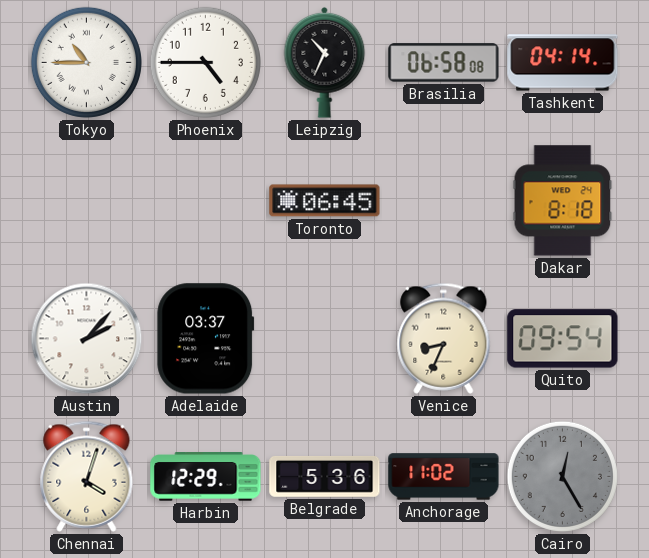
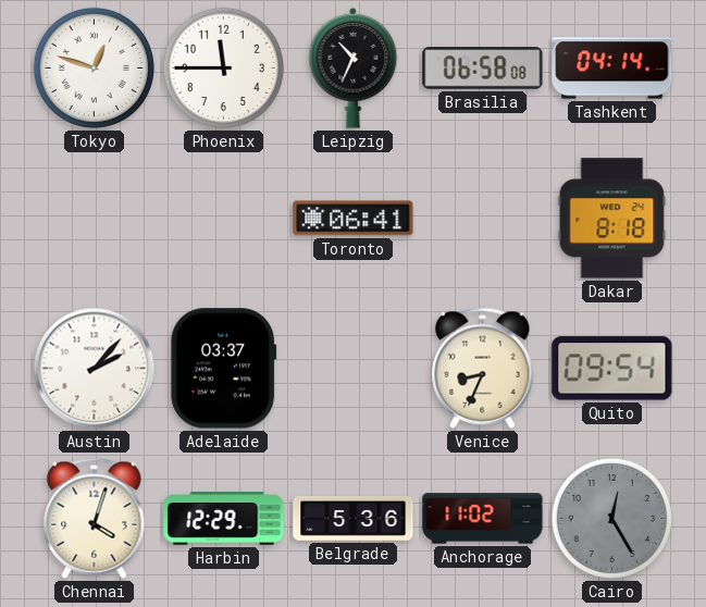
Tokyo: 10:45 -> 12:48 (94, 67)
Phoenix: 4:45 -> 11:45 (223, 67)
Toronto: 06:45 -> 06:41 (354, 219)
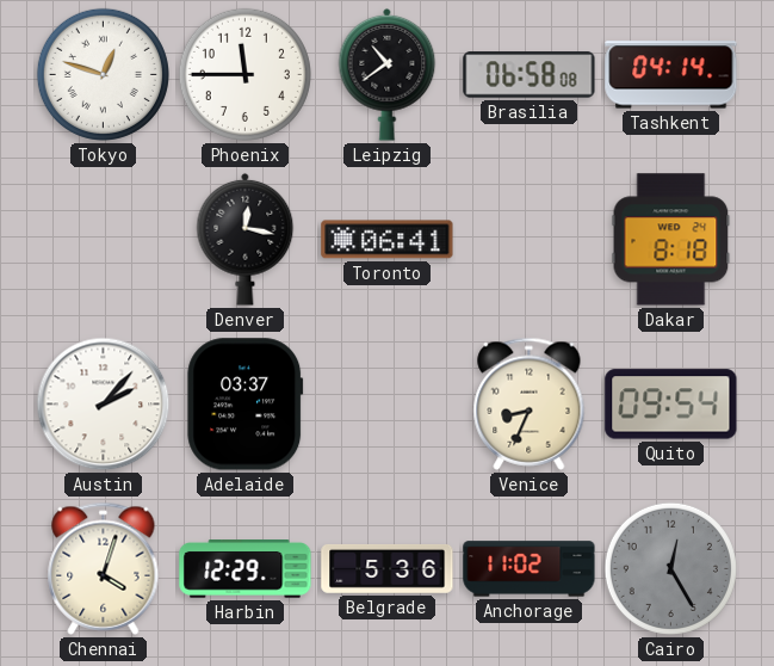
Leipzig: 10:34 -> 10:39 (388, 74)
Denver: none -> 12:17 (246, 239)
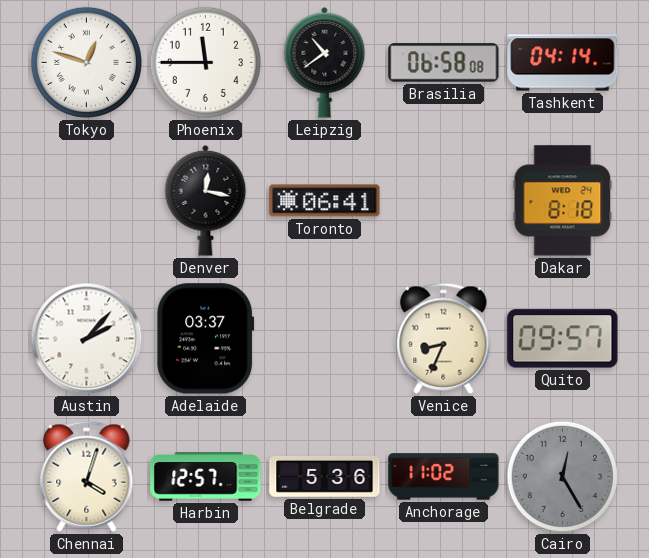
Quito: 09:54 -> 09:57 (563, 339)
Harbin: 12:29 -> 12:57 (206, 477)
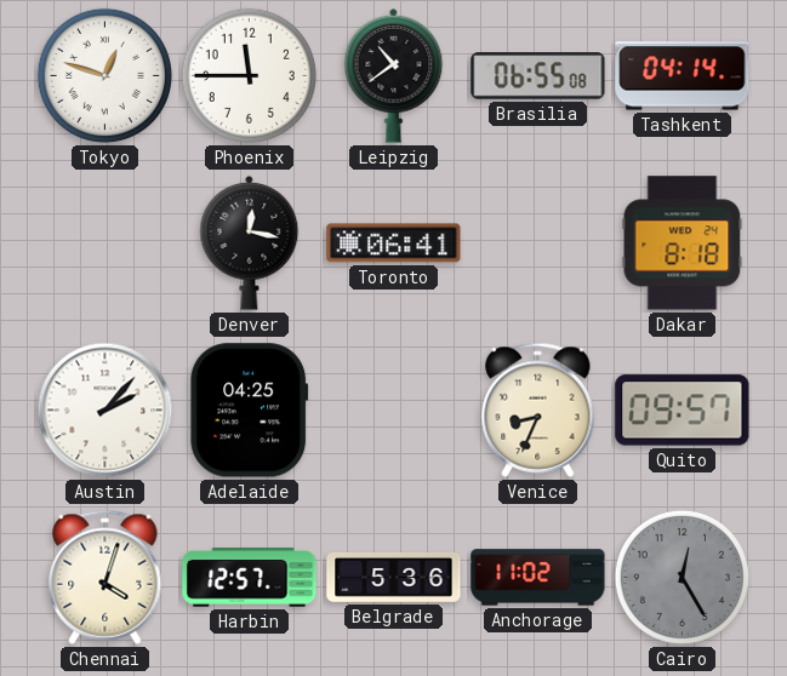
Brasilia: 06:58 -> 06:55 (538, 76)
Adelaide: 03:37 -> 04:25 (250, 411)
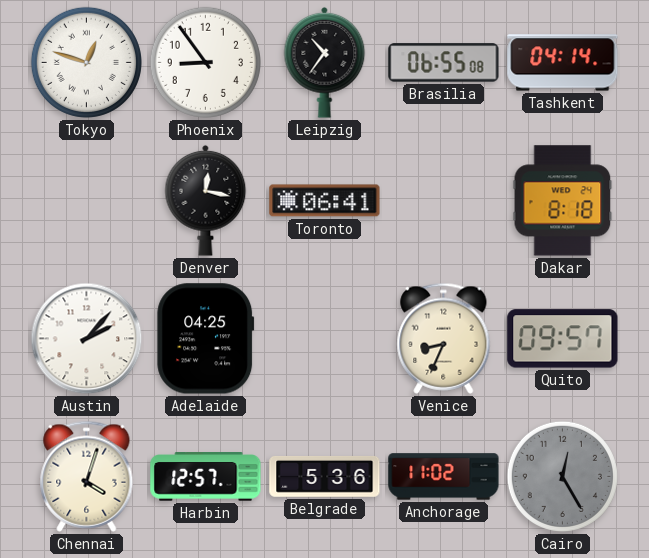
Phoenix: 11:45 -> 8:54 (205, 62)
Leipzig: 10:39 -> 10:36 (325, 62)
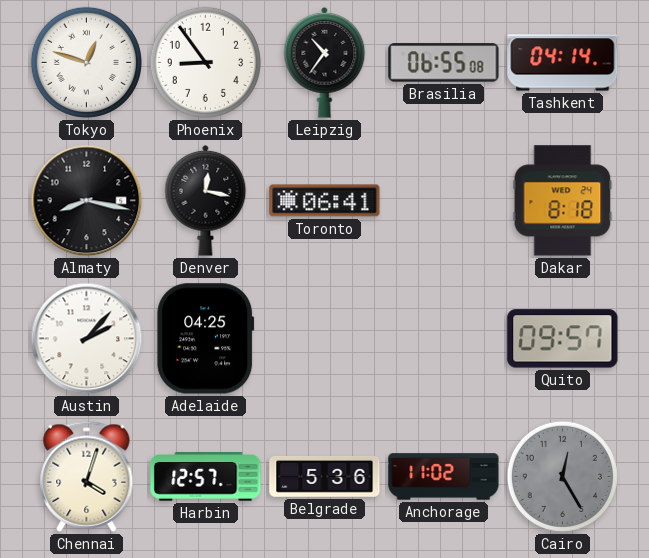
Almaty: none -> 8:17 (87, 201)
Venice: 8:34 -> none (444, 338)
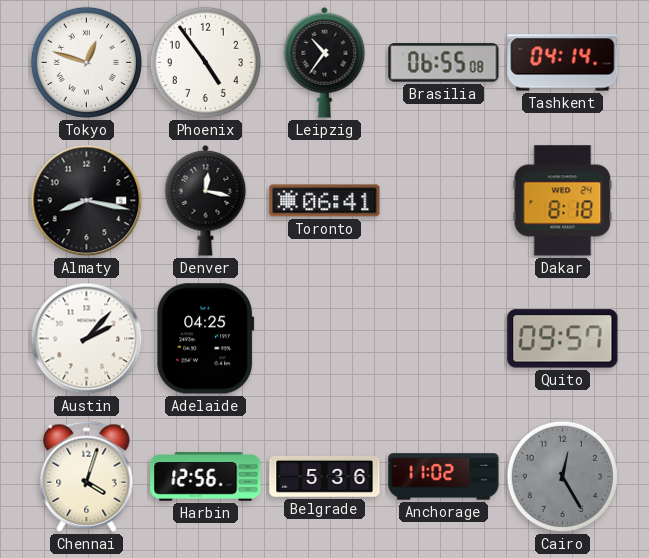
Phoenix: 8:54 -> 4:54 (205, 62)
Harbin: 12:57 -> 12:56 (206, 477)
